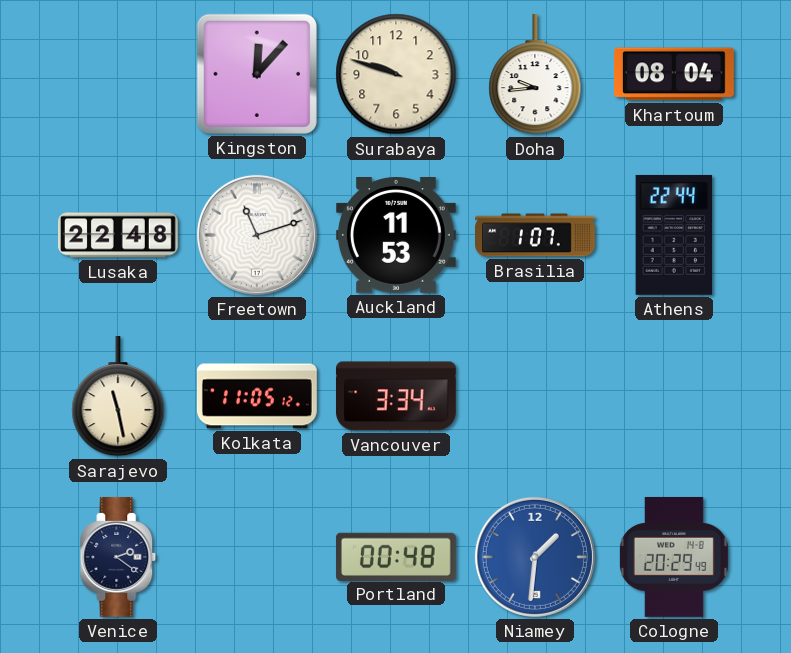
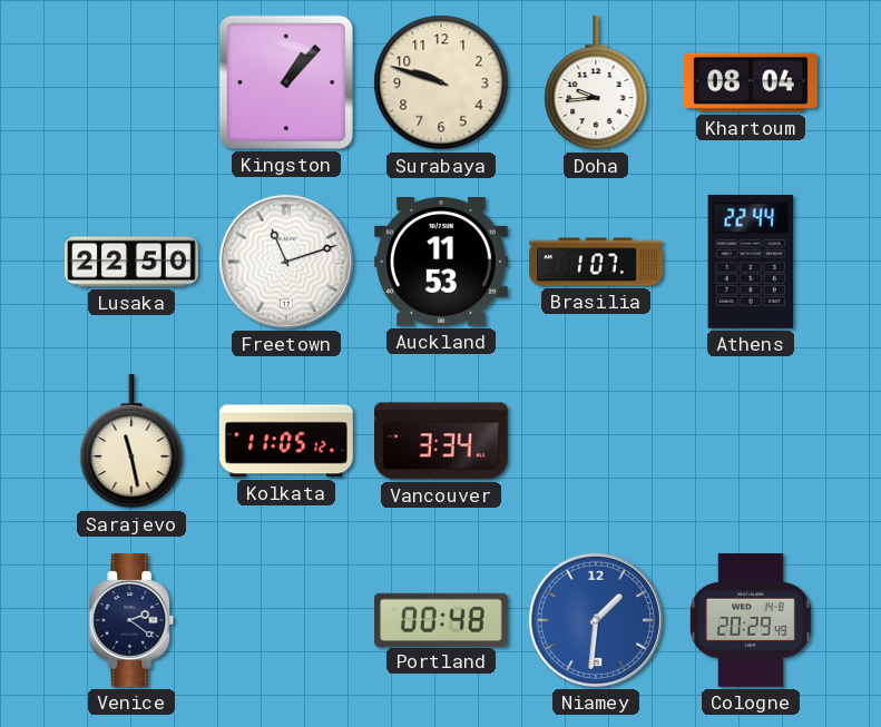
Kingston: 12:07 -> 1:07 (286, 82)
Lusaka: 22:48 -> 22:50 (133, 262)
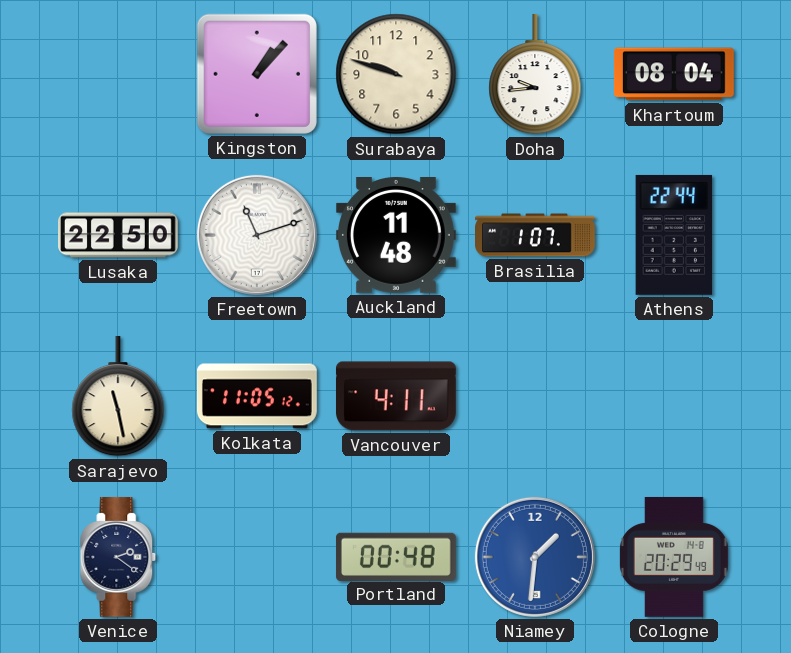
Auckland: 11:53 -> 11:48 (396, 236)
Vancouver: 3:34 -> 4:11 (396, 396)
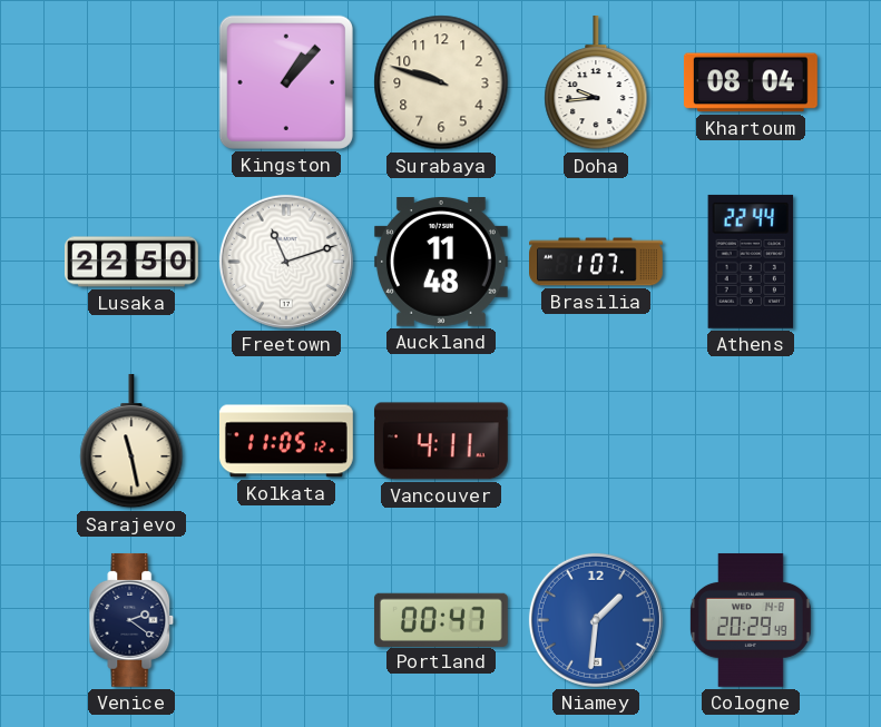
Portland: 00:48 -> 00:47 (441, 619)
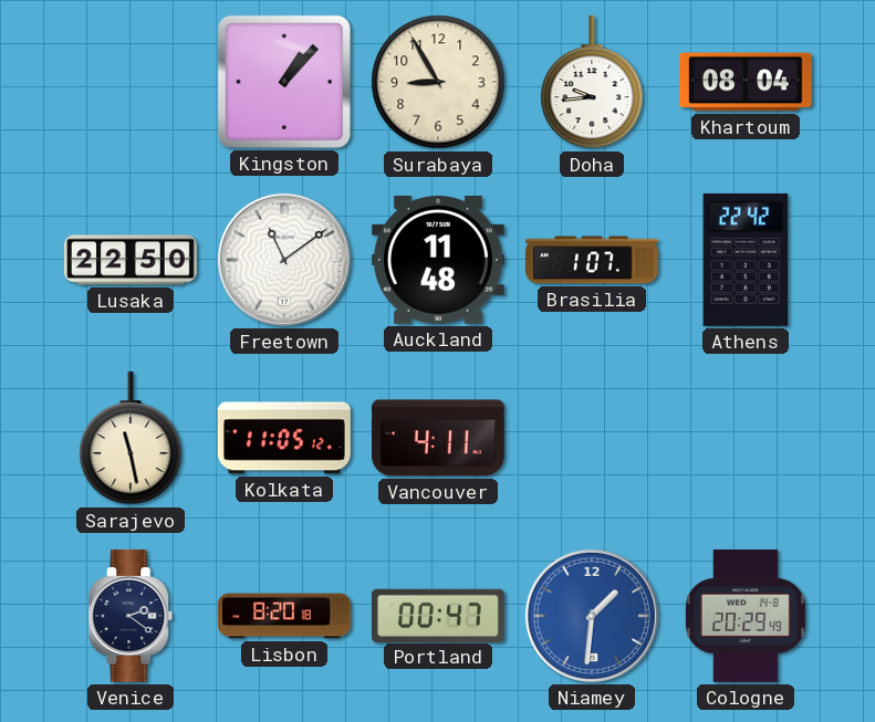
Surabaya: 9:48 -> 8:55 (438, 82)
Freetown: 11:12 -> 11:09 (284, 260)
Athens: 22:44 -> 22:42 (746, 260)
Lisbon: none -> 8:20 (285, 616)
